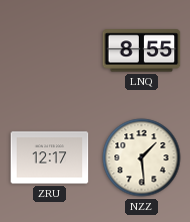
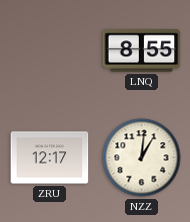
NZZ: 1:29 -> 1:01 (142, 158)
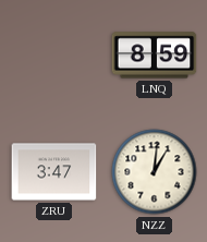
LNQ: 8:55 -> 8:59 (155, 56)
ZRU: 12:17 -> 3:47 (54, 172)
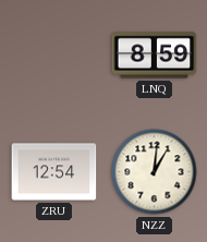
ZRU: 3:47 -> 12:54 (54, 172)
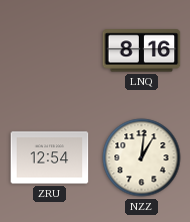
LNQ: 8:59 -> 8:16 (142, 51)
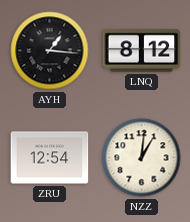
AYH: none -> 1:16 (50, 51)
LNQ: 8:16 -> 8:12 (142, 51)
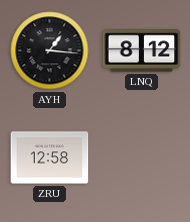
ZRU: 12:54 -> 12:58 (50, 158)
NZZ: 1:01 -> none (142, 158)
